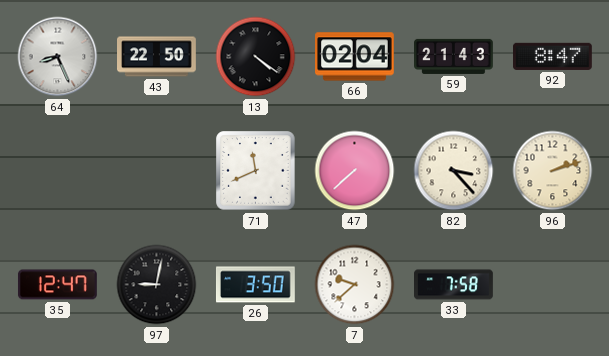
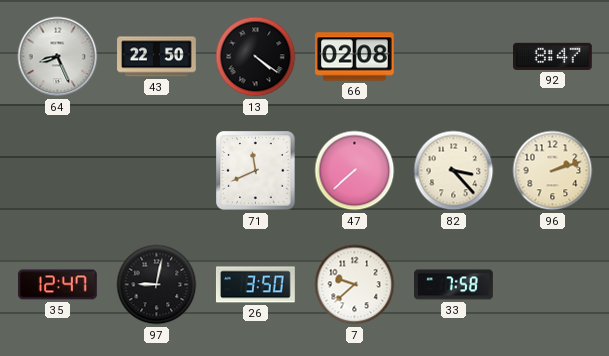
66: 02:04 -> 02:08 (355, 57)
59: 21:43 -> none (454, 56)
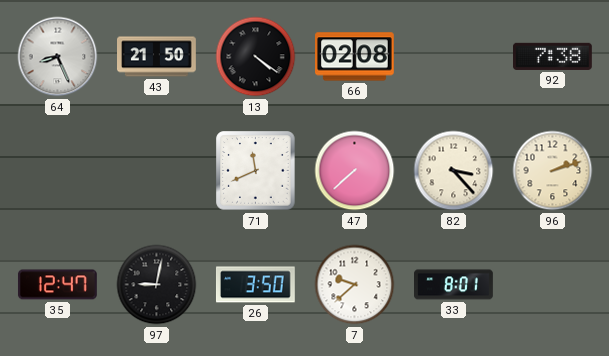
43: 22:50 -> 21:50 (157, 57)
92: 8:47 -> 7:38 (553, 56)
33: 7:58 -> 8:01 (454, 285)
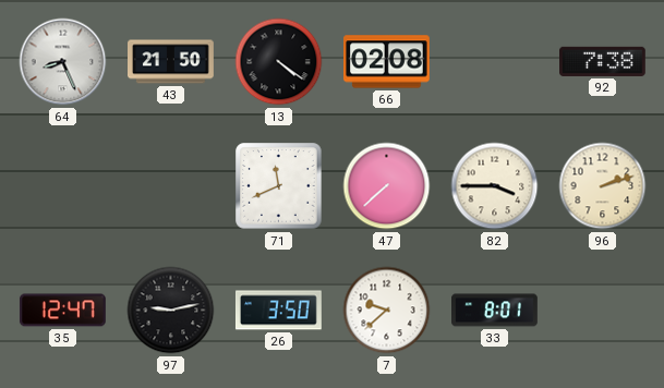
82: 3:23 -> 3:45 (495, 186)
97: 9:02 -> 9:13 (171, 311)
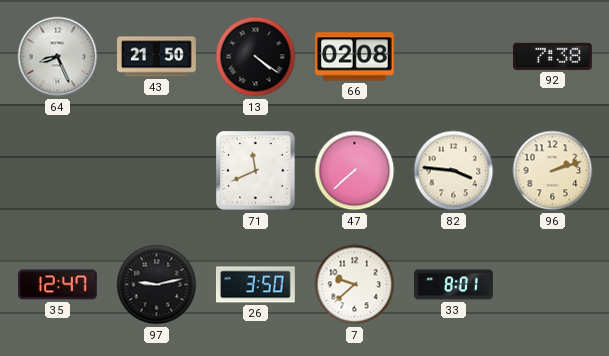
82: 3:45 -> 3:46 (454, 171)
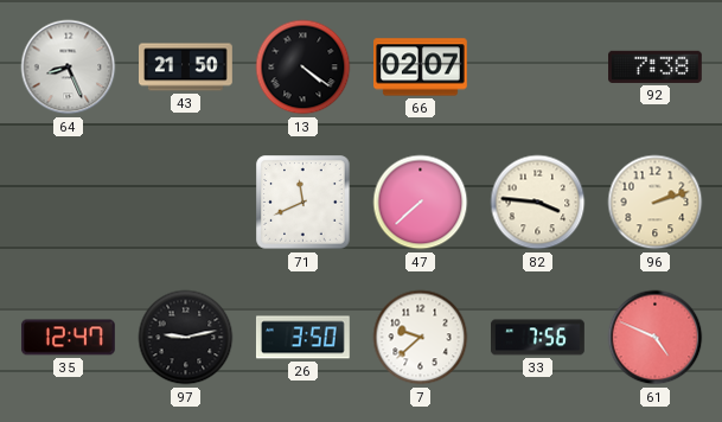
66: 02:08 -> 02:07 (421, 68)
33: 8:01 -> 7:56 (538, 338)
61: none -> 4:49 (656, 338)
